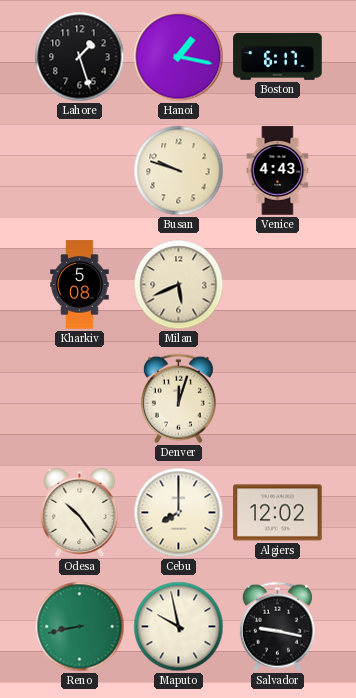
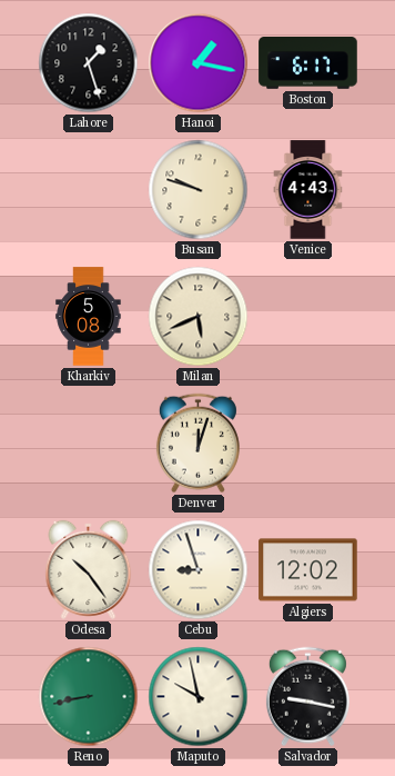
Cebu: 8:00 -> 8:57 (199, 570)
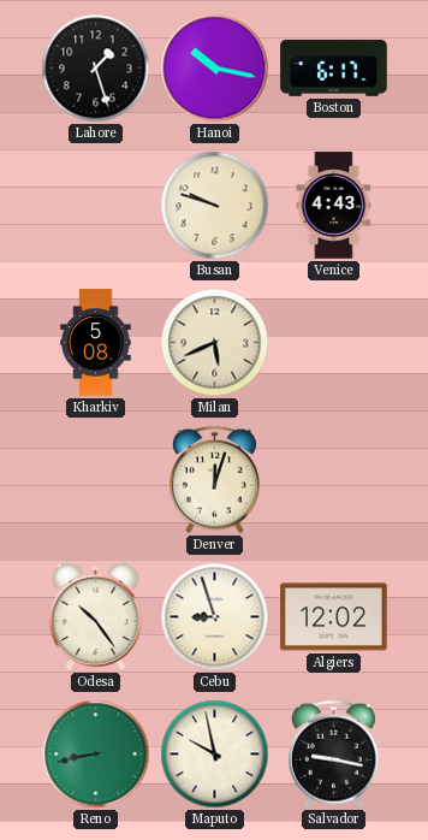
Hanoi: 1:17 -> 10:17 (215, 69)
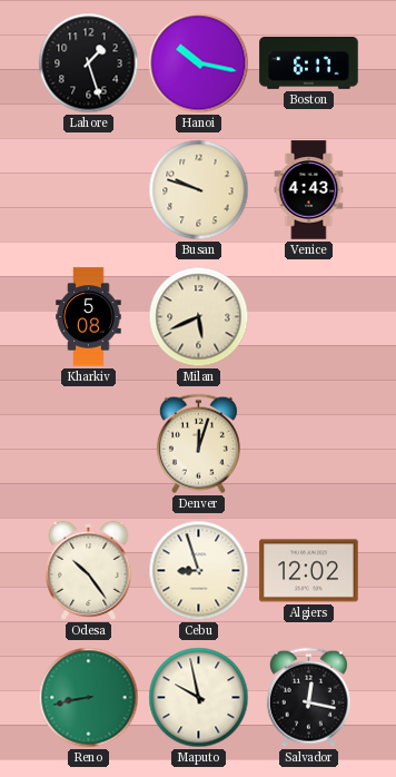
Salvador: 9:17 -> 12:17 (308, 698)
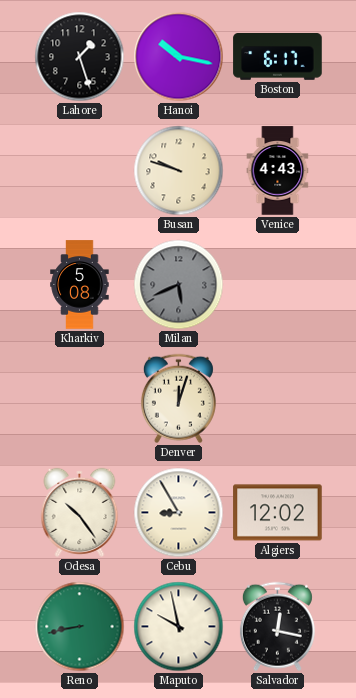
Milan dial: cream -> grey (179, 285)
Cebu: 8:57 -> 8:55 (179, 513)
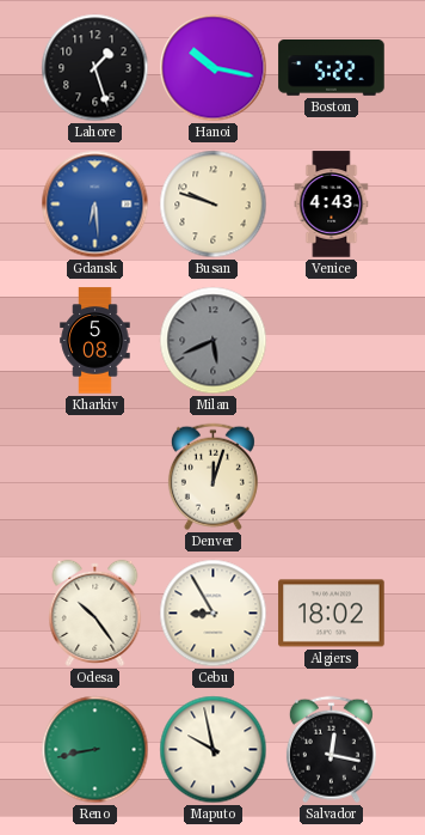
Boston: 6:17 -> 5:22 (332, 68)
Gdansk: none -> 6:29 (96, 205)
Algiers: 12:02 -> 18:02 (332, 614)
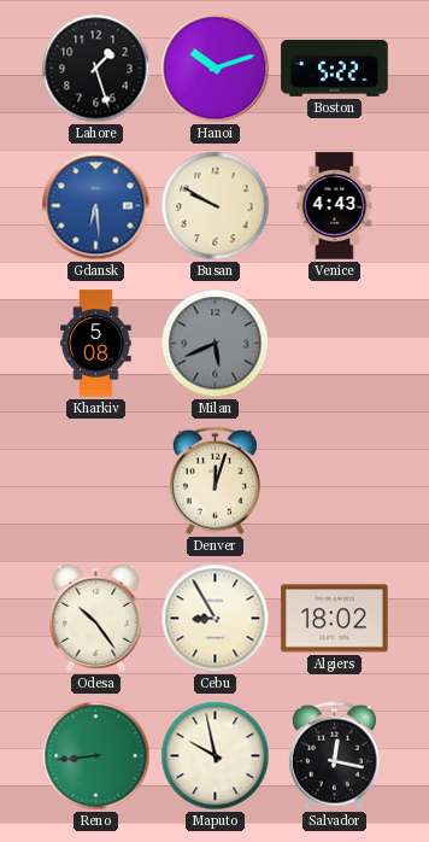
Hanoi: 10:17 -> 10:12 (216, 69)
Busan: 9:48 -> 9:50 (216, 206)
Reno: 8:43 -> 8:44 (96, 756)
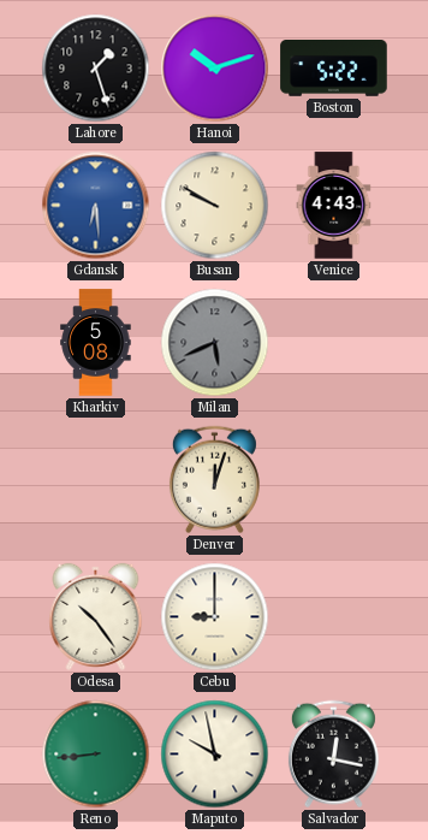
Cebu: 8:55 -> 9:00 (215, 617)
Algiers: 18:02 -> none (335, 619)
